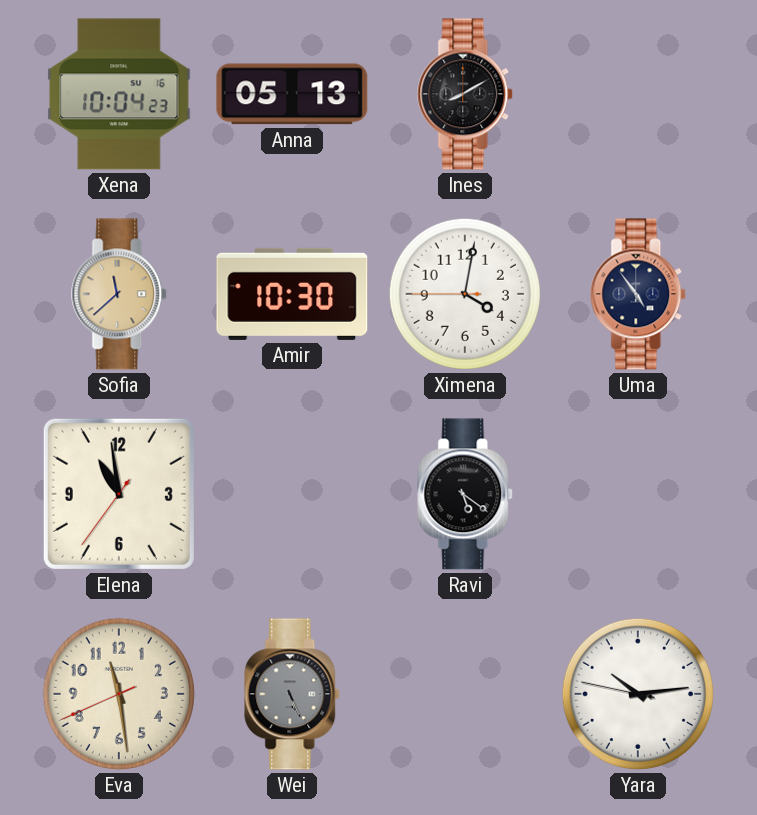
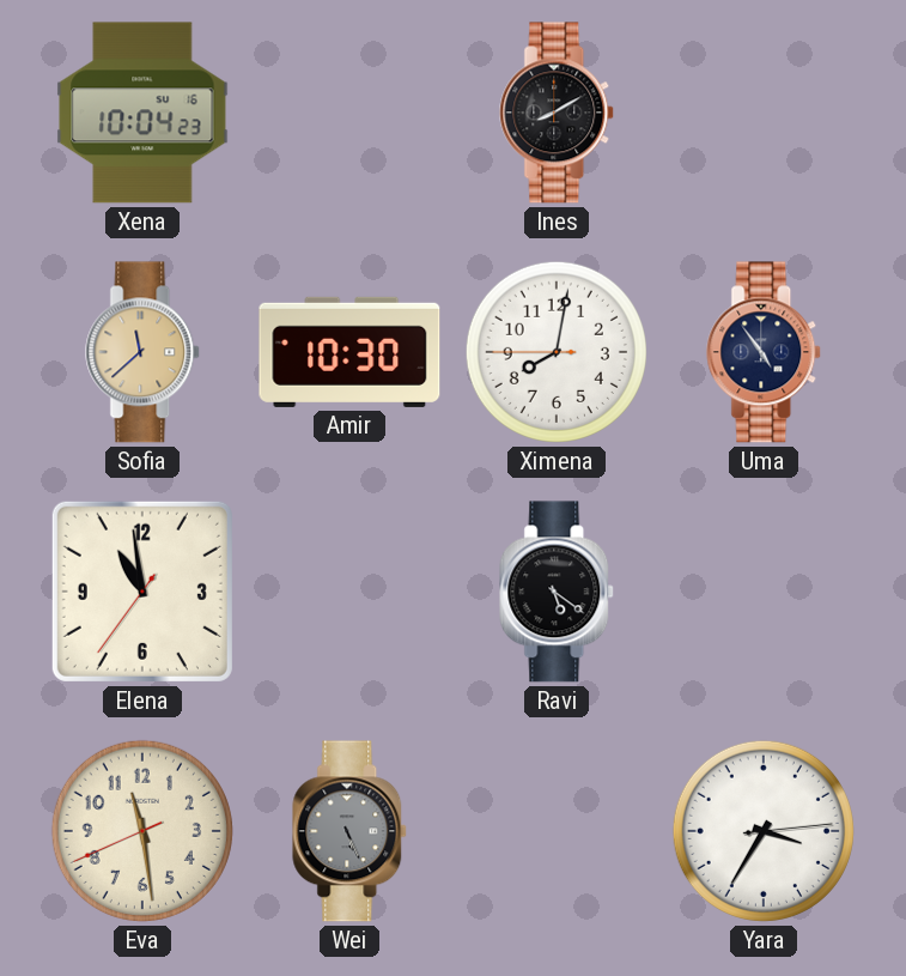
Anna: 05:13 -> none (292, 94)
Ximena: 4:01 -> 8:01 (557, 352)
Yara: 10:13 -> 3:35 (764, 831)
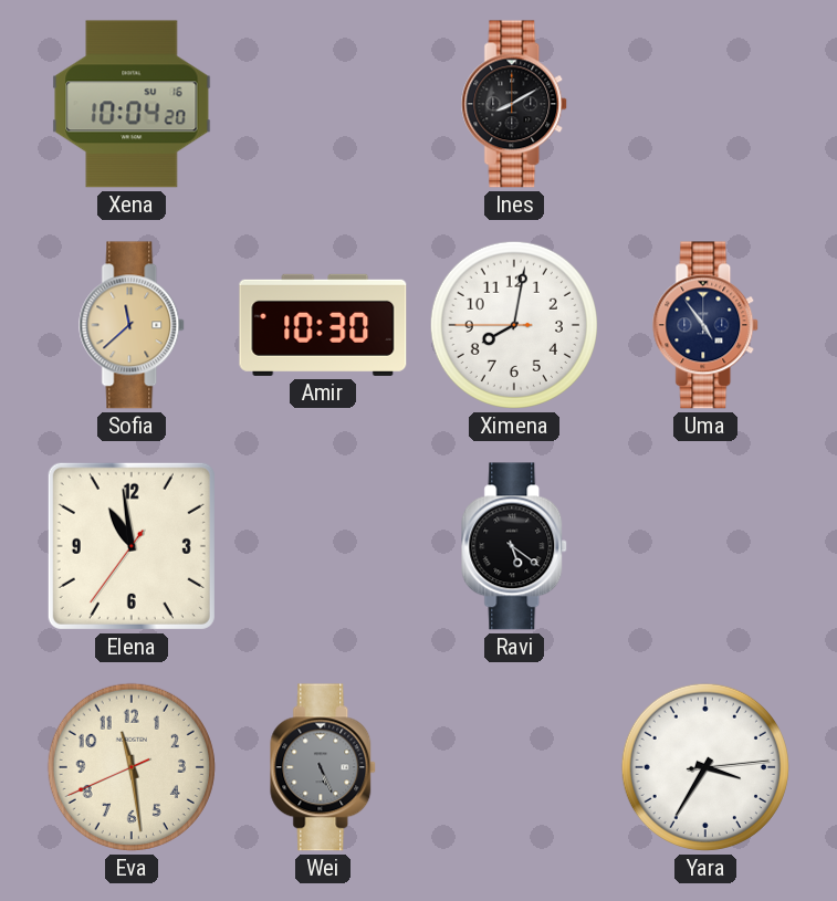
Xena: 10:04:23 -> 10:04:20 (132, 104)
